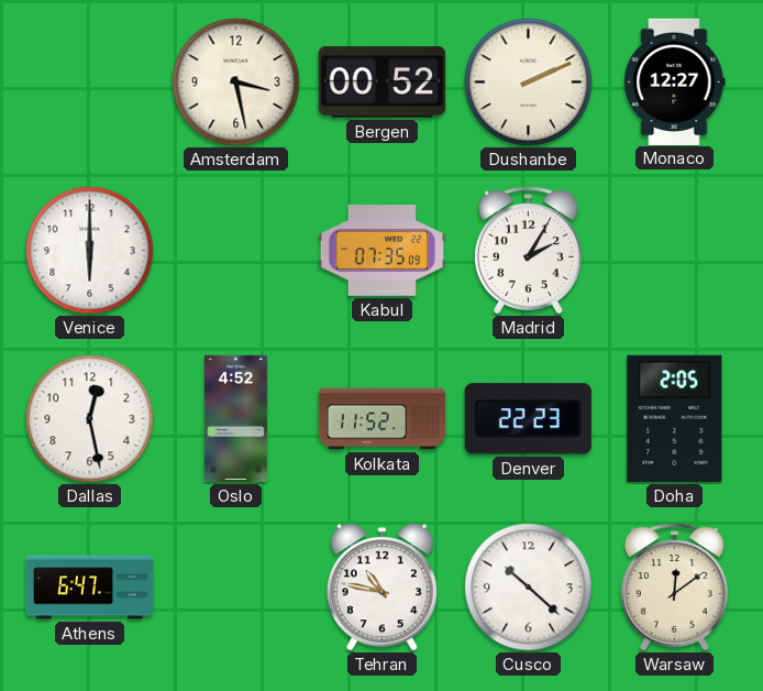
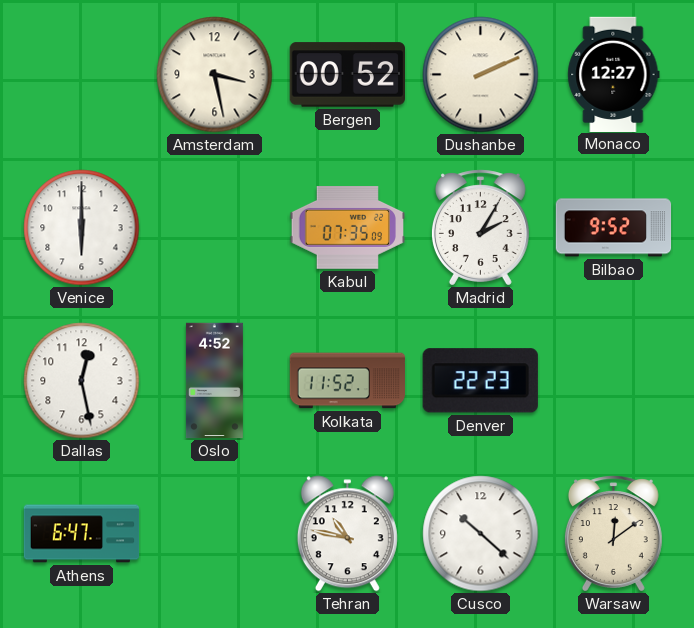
Bilbao: none -> 9:52 (614, 228)
Doha: 2:05 -> none (675, 418)
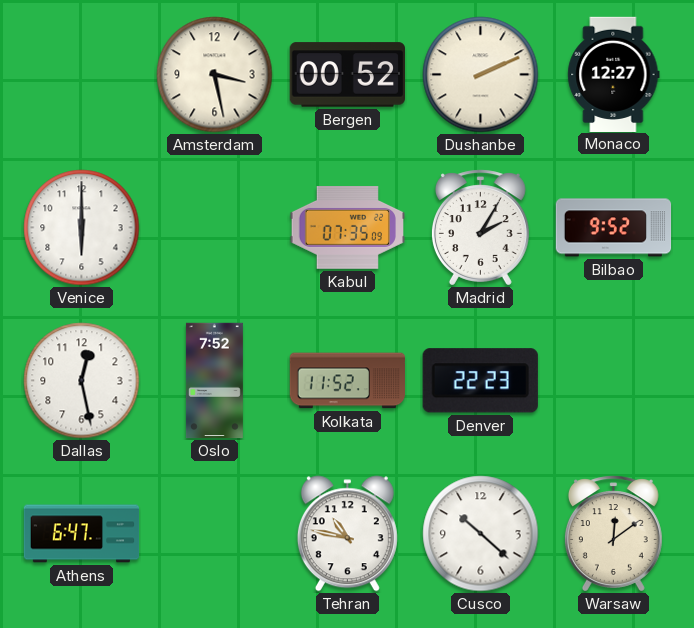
Oslo: 4:52 -> 7:52 (214, 381)
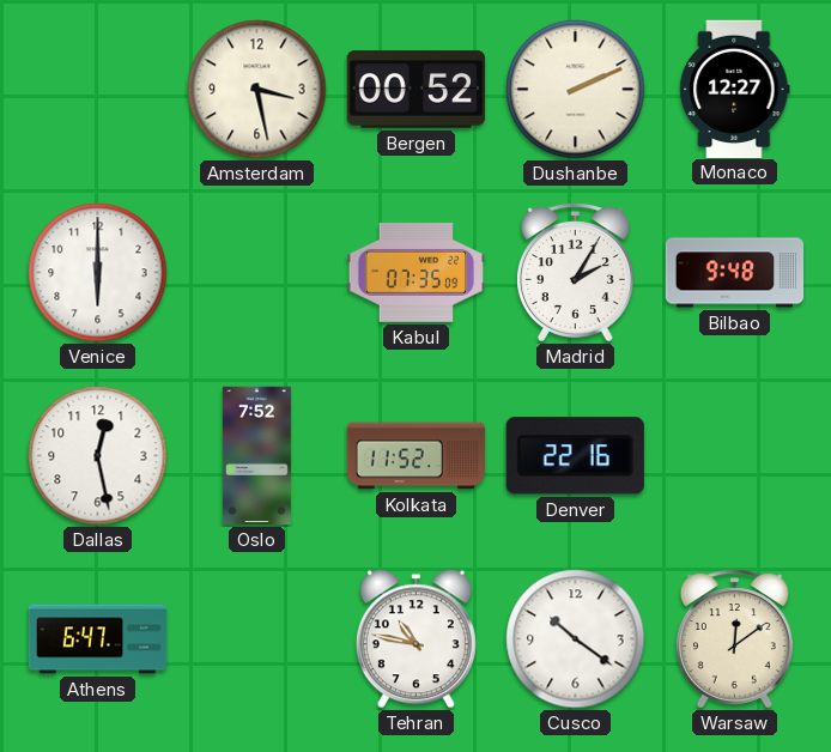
Bilbao: 9:52 -> 9:48 (735, 273)
Denver: 22:23 -> 22:16 (575, 456)
Cusco: 10:22 -> 10:21 (576, 639)
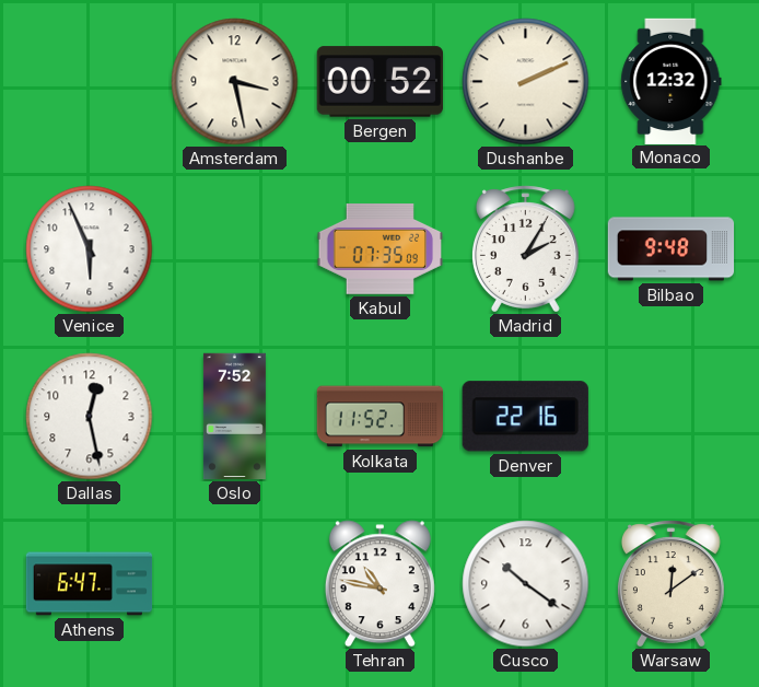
Monaco: 12:27 -> 12:32 (672, 81)
Venice: 6:00 -> 5:56 (90, 249)
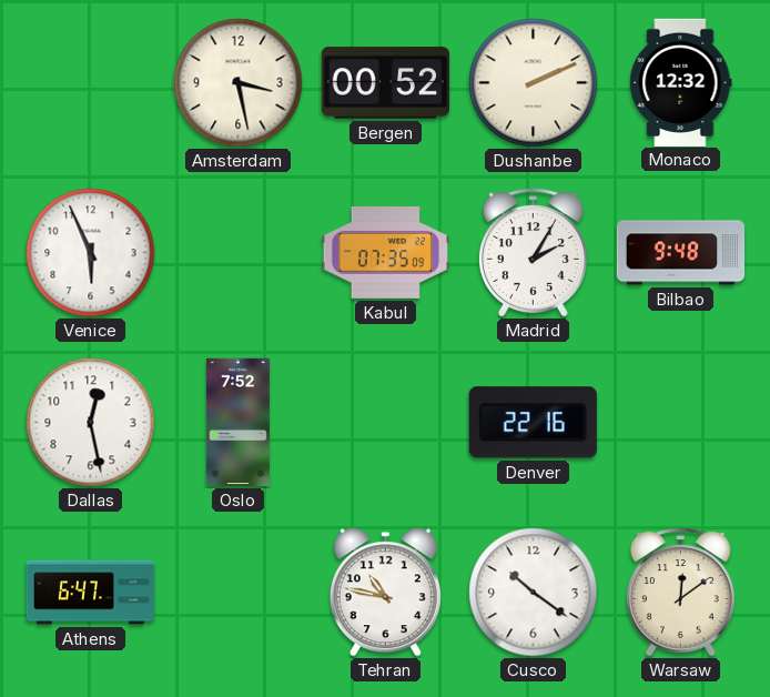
Kolkata: 11:52 -> none (381, 417)
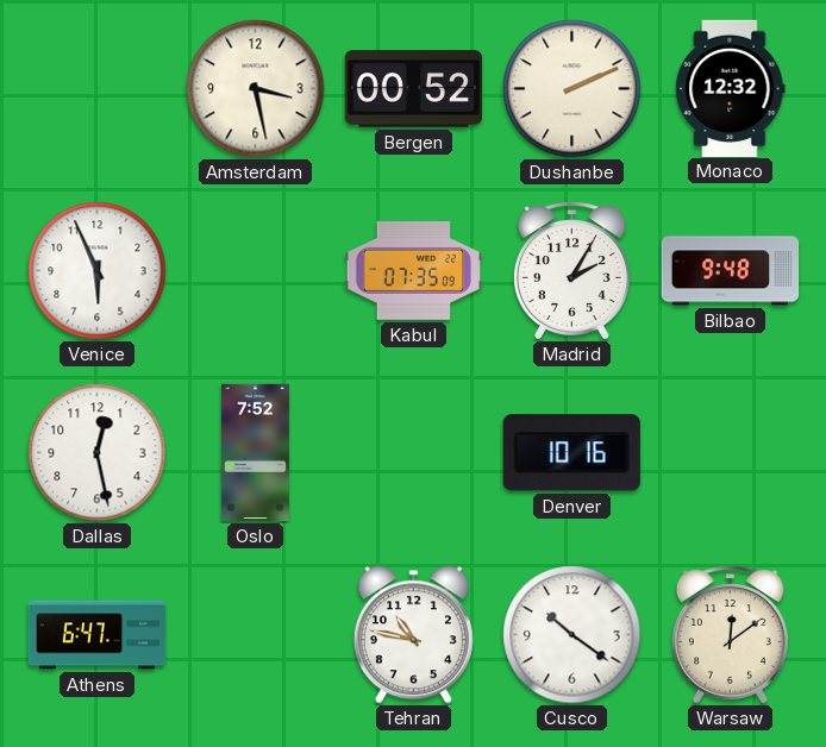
Denver: 22:16 -> 10:16 (571, 453)
